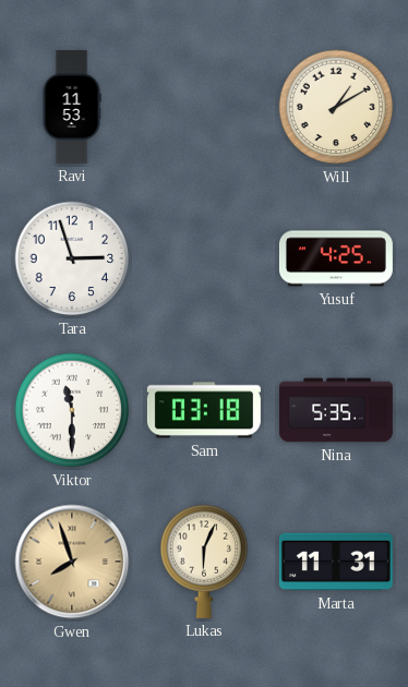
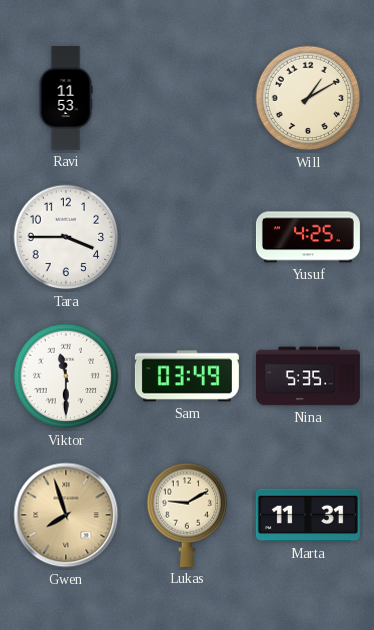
Tara: 2:57 -> 3:45 (66, 237)
Sam: 03:18 -> 03:49 (187, 376)
Lukas: 6:04 -> 9:10 (187, 515)
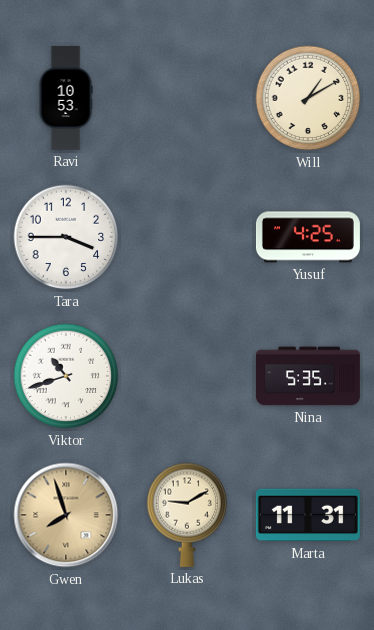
Ravi: 11:53 -> 10:53 (66, 98)
Viktor: 11:30 -> 10:42 (66, 376)
Sam: 03:49 -> none (187, 376)
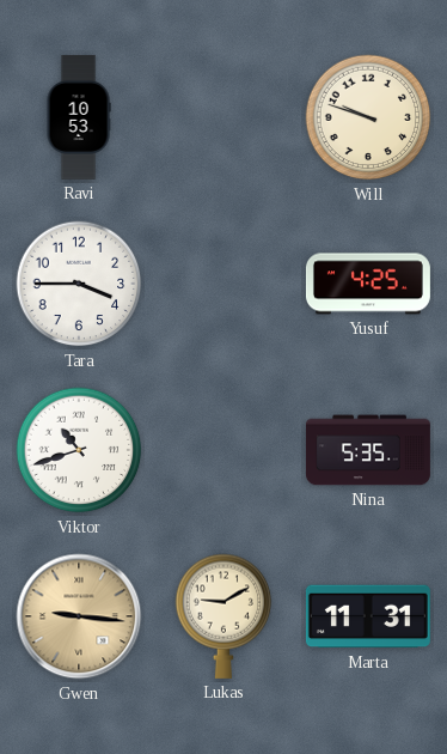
Will: 1:10 -> 9:48 (368, 117)
Gwen: 7:57 -> 9:16 (79, 616)
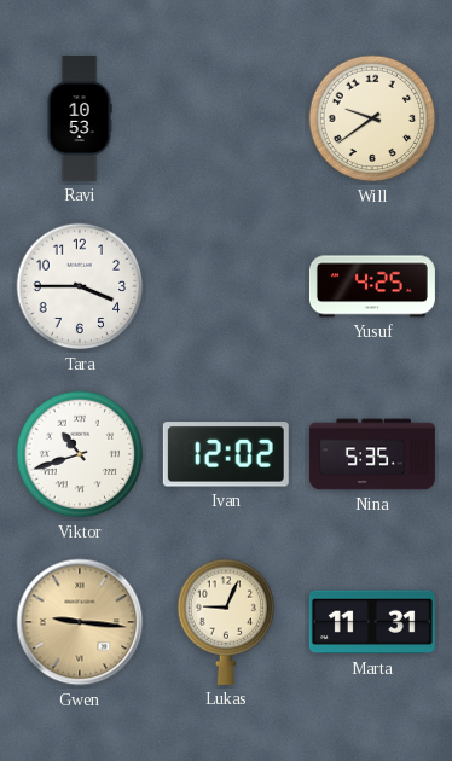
Will: 9:48 -> 9:39 (372, 118)
Ivan: none -> 12:02 (226, 454)
Lukas: 9:10 -> 9:04 (226, 622)
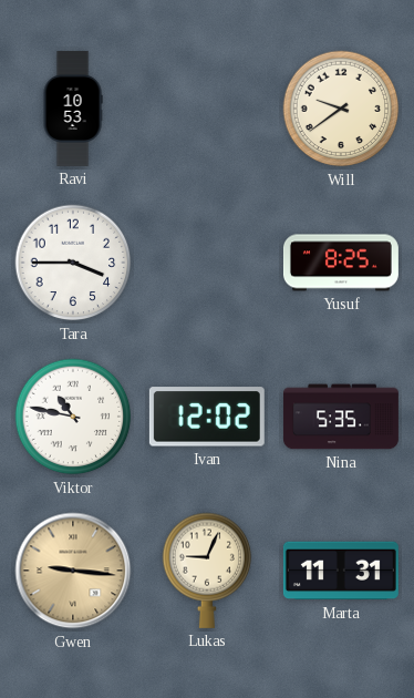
Yusuf: 4:25 -> 8:25 (341, 263)
Viktor: 10:42 -> 10:47 (73, 417)
